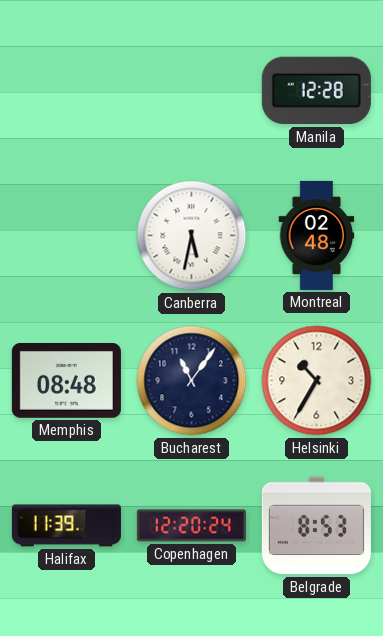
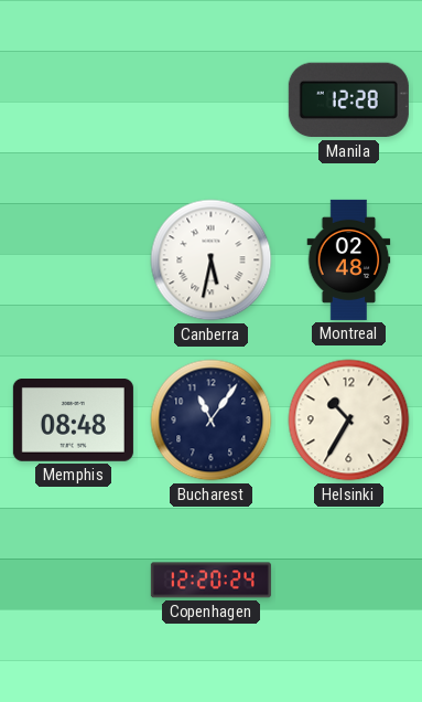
Halifax: 11:39 -> none (66, 526)
Belgrade: 8:53 -> none (316, 526)
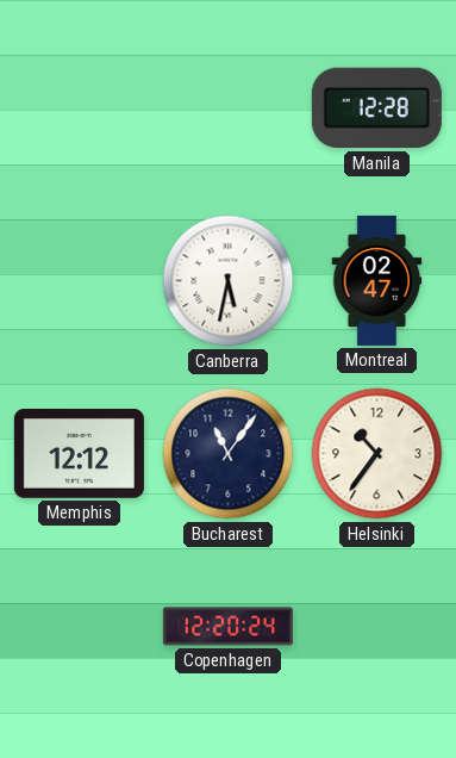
Montreal: 02:48 -> 02:47 (377, 280)
Memphis: 08:48 -> 12:12 (79, 454)
Helsinki: 10:35 -> 10:36 (377, 454)
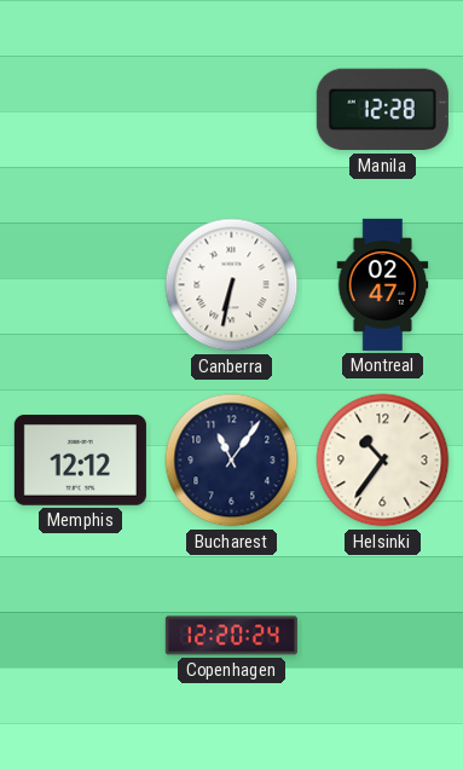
Canberra: 5:32 -> 6:32 (232, 285)
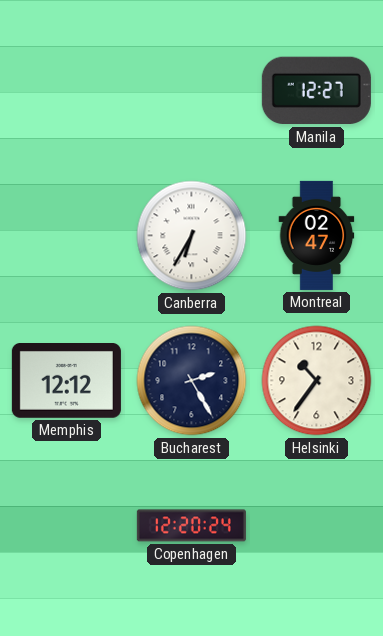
Manila: 12:28 -> 12:27 (316, 91)
Canberra: 6:32 -> 6:35 (192, 236)
Bucharest: 11:06 -> 2:25 (192, 381)
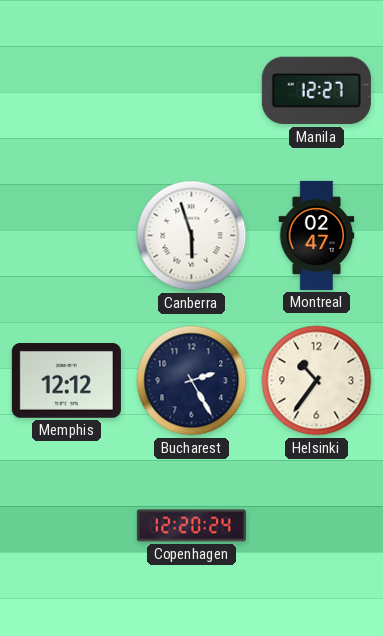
Canberra: 6:35 -> 5:57 (192, 236)
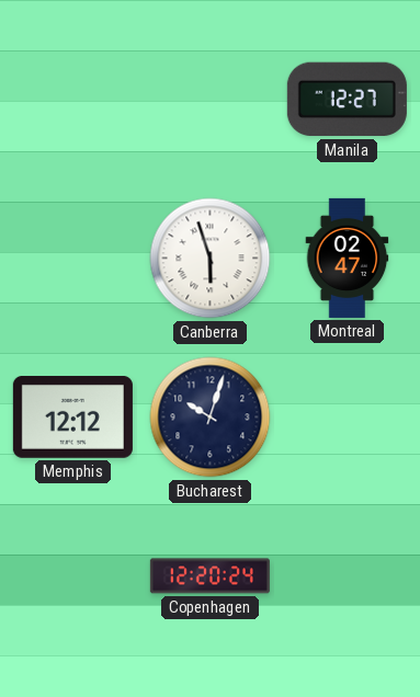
Bucharest: 2:25 -> 10:03 (211, 418)
Helsinki: 10:36 -> none (317, 381)
